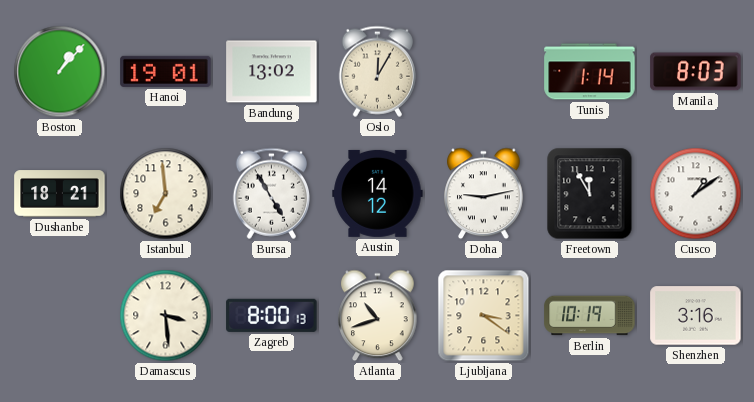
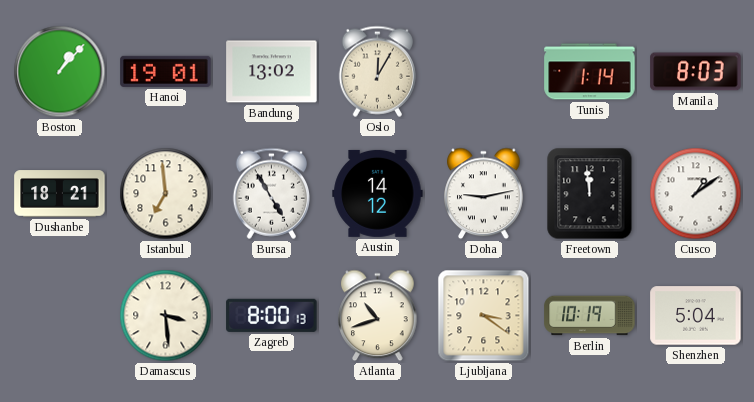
Freetown: 11:55 -> 11:59 (590, 194)
Shenzhen: 3:16 -> 5:04 (696, 316)
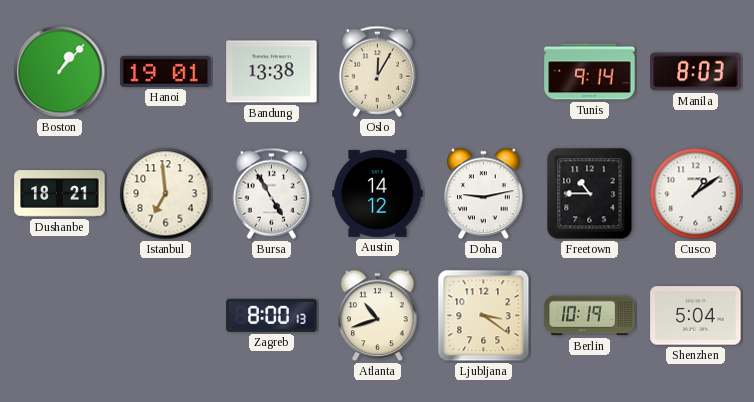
Bandung: 13:02 -> 13:38 (272, 72)
Tunis: 1:14 -> 9:14 (590, 72)
Freetown: 11:59 -> 10:45 (590, 194)
Damascus: 3:29 -> none (166, 316)
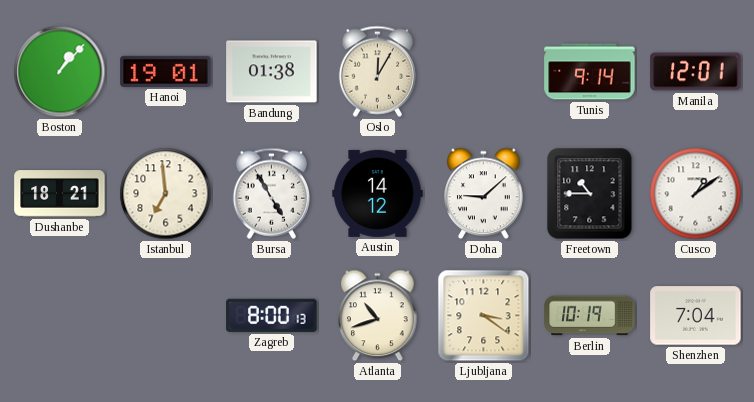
Bandung: 13:38 -> 01:38 (272, 72)
Manila: 8:03 -> 12:01 (696, 72)
Doha: 9:13 -> 9:08 (484, 194)
Shenzhen: 5:04 -> 7:04 (696, 316)
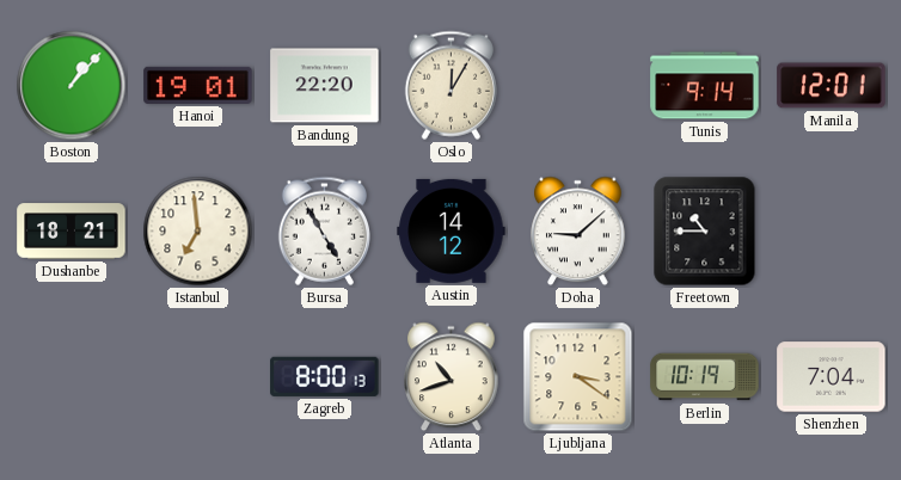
Bandung: 01:38 -> 22:20 (325, 86)
Cusco: 1:09 -> none (696, 194)
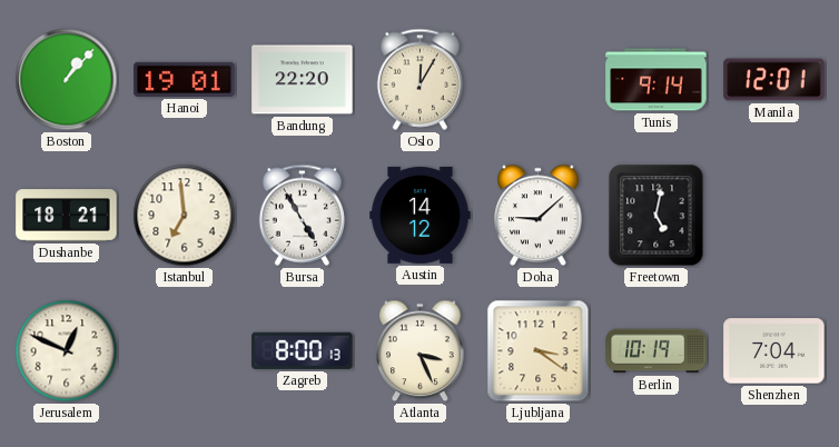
Freetown: 10:45 -> 5:02 (657, 216)
Jerusalem: none -> 12:49 (67, 351)
Atlanta: 10:42 -> 3:26 (421, 351)
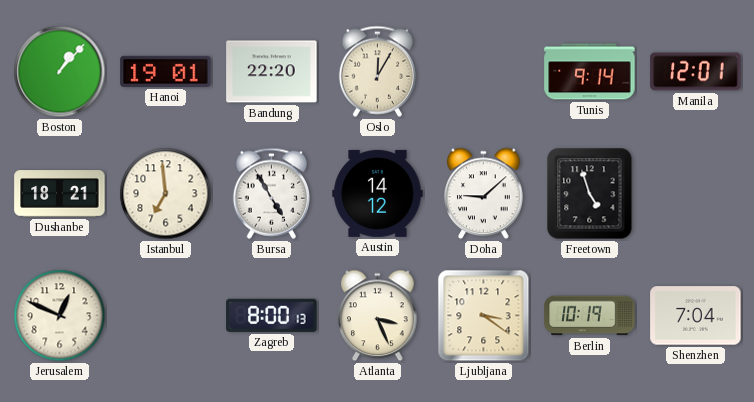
Freetown: 5:02 -> 4:57 (590, 194)
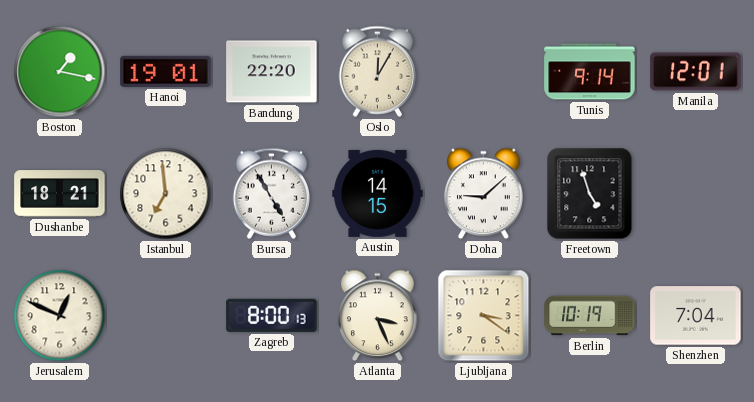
Boston: 1:07 -> 1:17 (60, 72)
Austin: 14:12 -> 14:15 (378, 193)
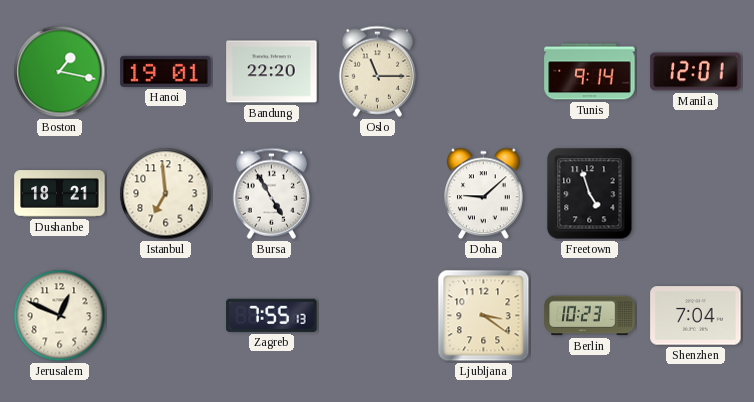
Oslo: 12:05 -> 11:15 (377, 71)
Austin: 14:15 -> none (378, 193)
Zagreb: 8:00 -> 7:55 (272, 315)
Atlanta: 3:26 -> none (378, 316)
Berlin: 10:19 -> 10:23 (590, 316)
